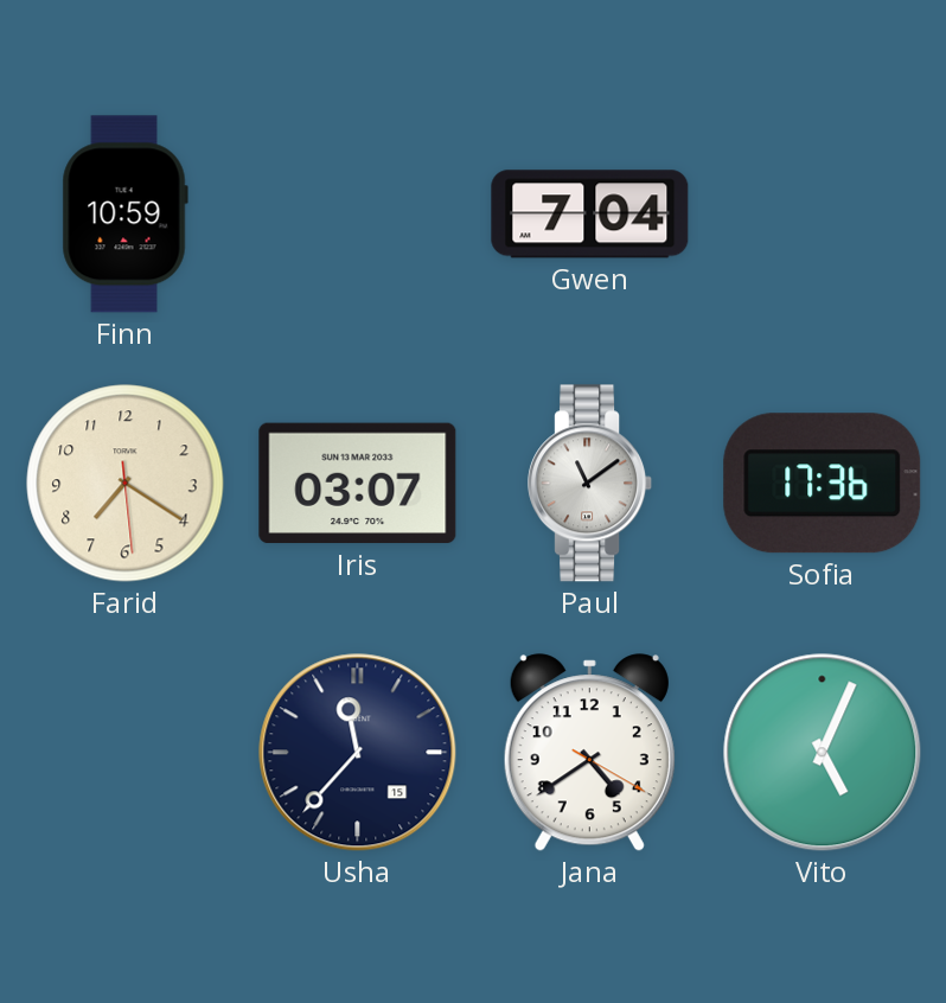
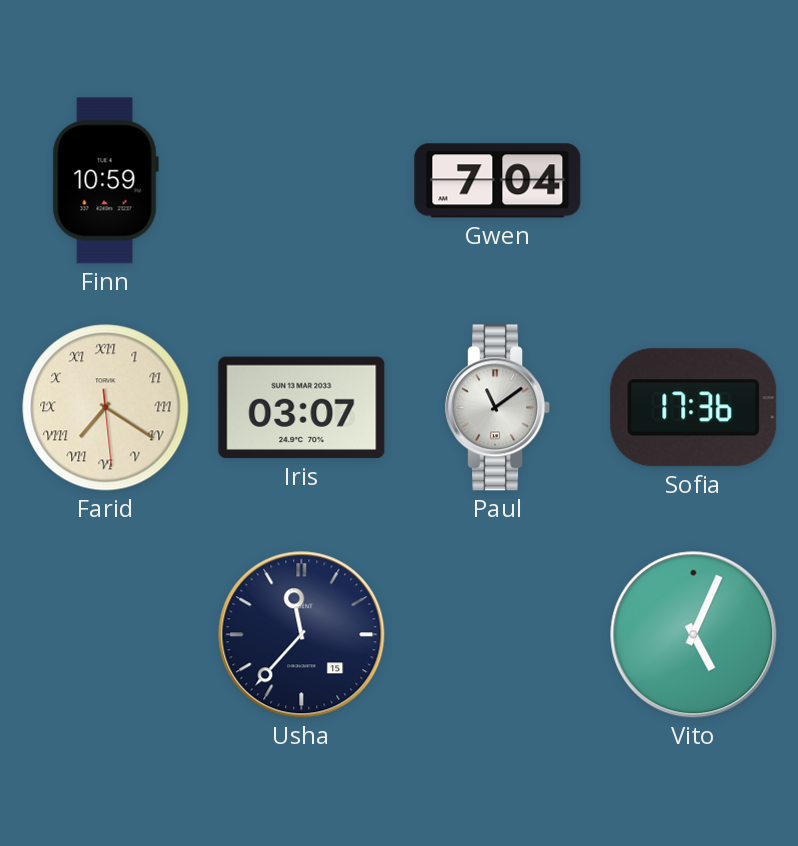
Farid numerals: Arabic -> Roman (106, 408)
Jana: 4:39 -> none (589, 753)
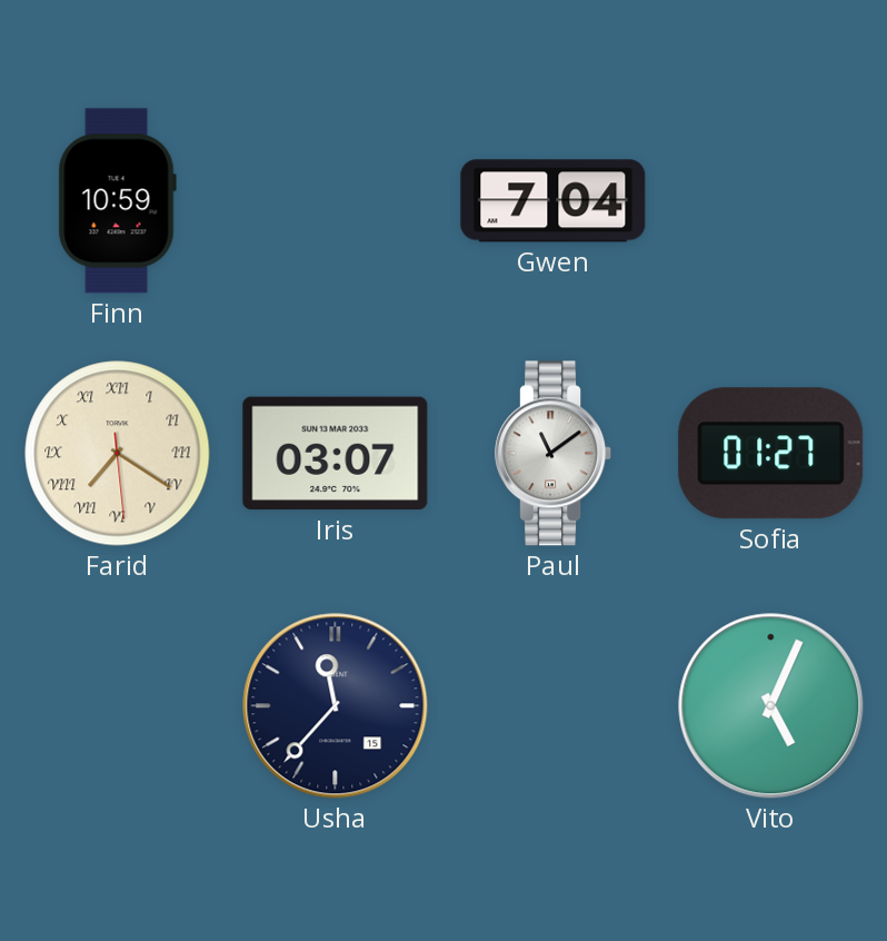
Sofia: 17:36 -> 01:27 (771, 454)
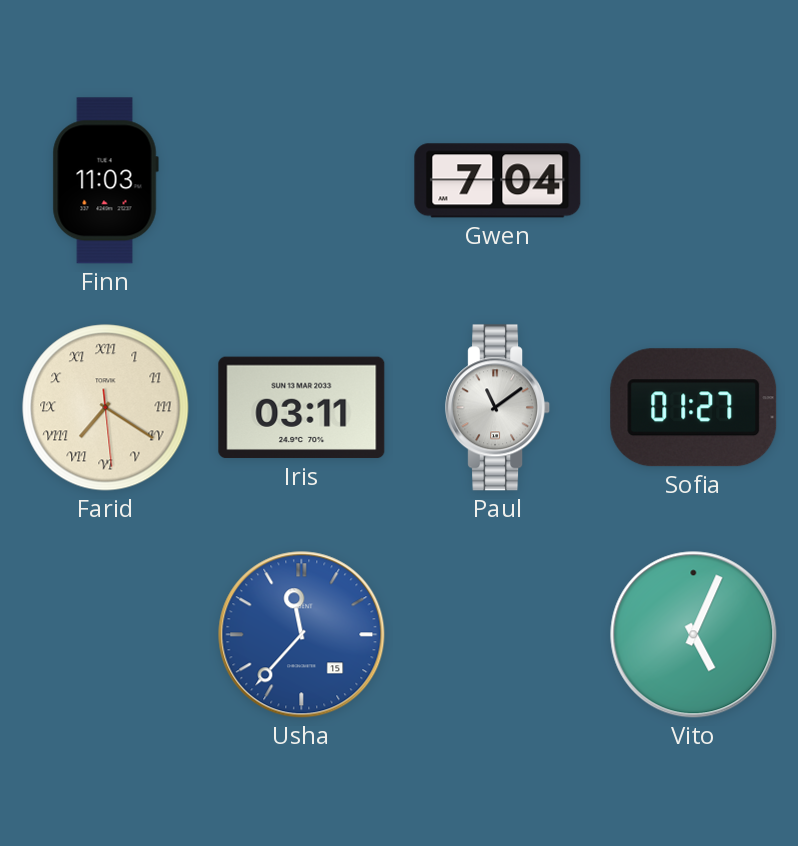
Finn: 10:59 -> 11:03 (105, 181)
Iris: 03:07 -> 03:11 (302, 408)
Usha dial: navy -> blue (302, 635)
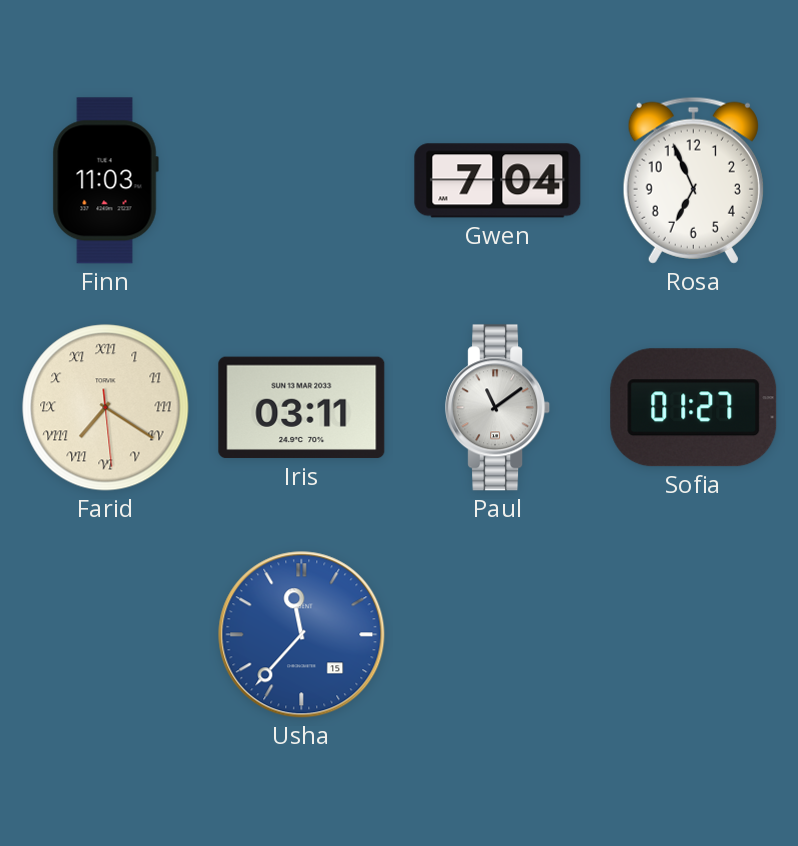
Rosa: none -> 6:56 (693, 180)
Vito: 5:04 -> none (694, 635)
